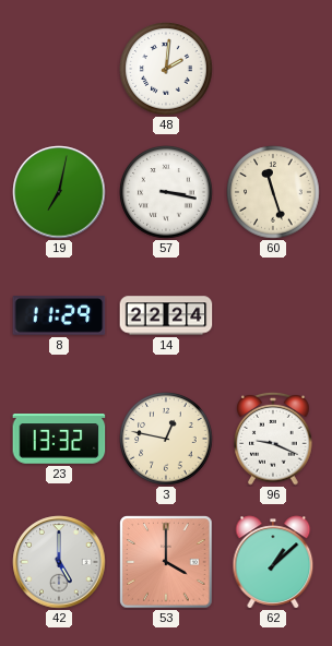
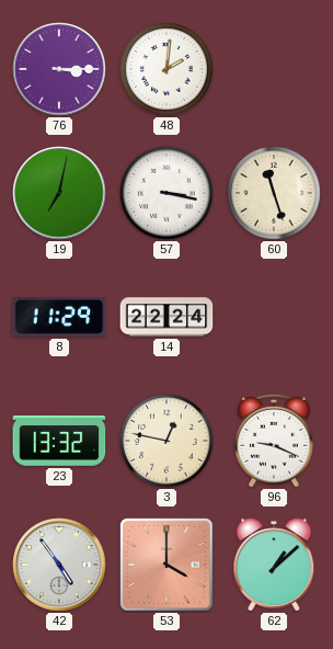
76: none -> 3:15 (59, 69)
42: 5:00 -> 4:54 (59, 565)
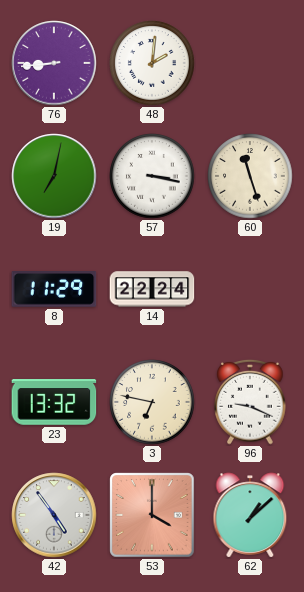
76: 3:15 -> 8:44 (54, 63)
3: 12:47 -> 6:47 (152, 402)
